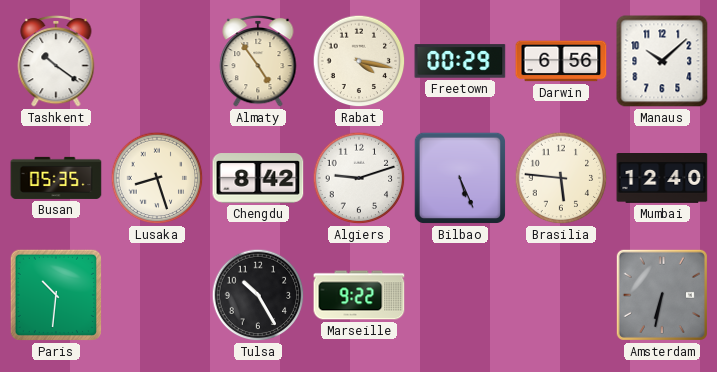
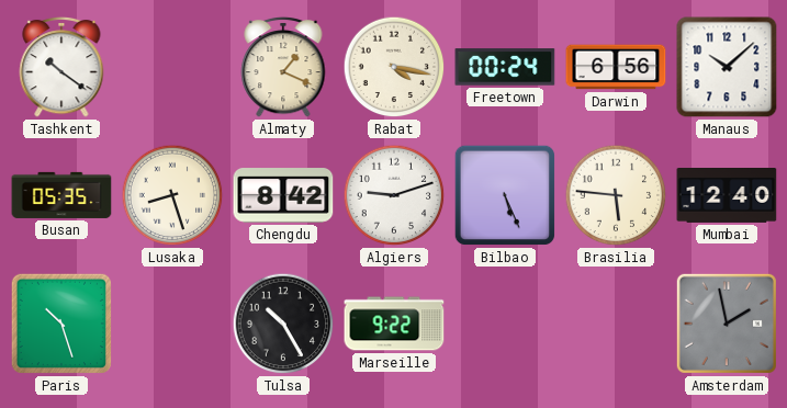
Almaty: 4:54 -> 1:19 (283, 67)
Freetown: 00:29 -> 00:24 (505, 67)
Paris: 10:31 -> 10:27 (61, 324)
Amsterdam: 6:32 -> 1:58 (727, 324)
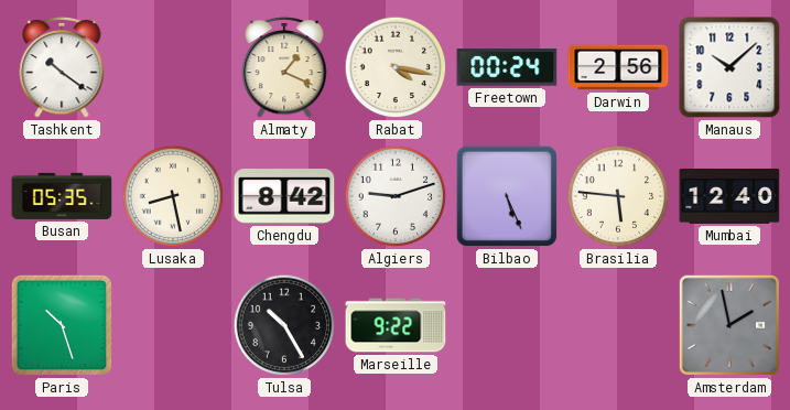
Darwin: 6:56 -> 2:56 (618, 67)
Lusaka: 8:27 -> 8:28 (173, 196)
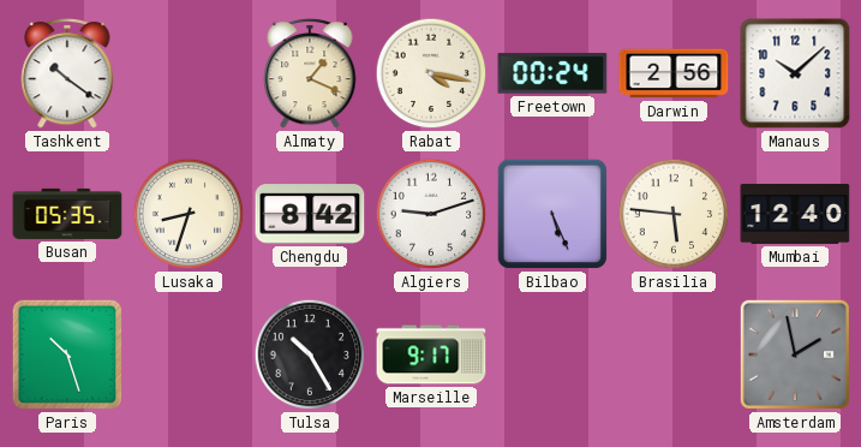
Lusaka: 8:28 -> 8:33 (189, 214)
Marseille: 9:22 -> 9:17 (431, 354)
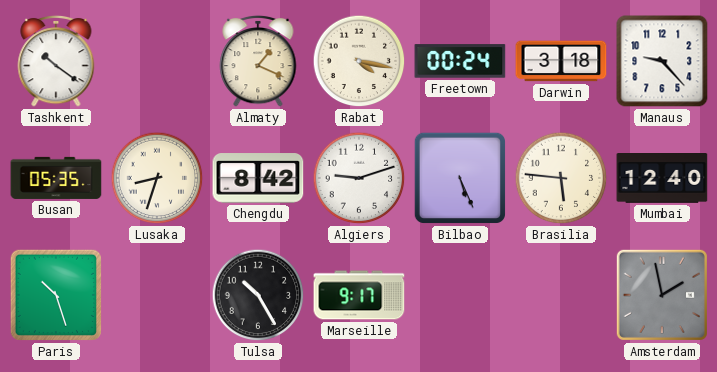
Darwin: 2:56 -> 3:18 (561, 61)
Manaus: 10:08 -> 9:23 (662, 61)
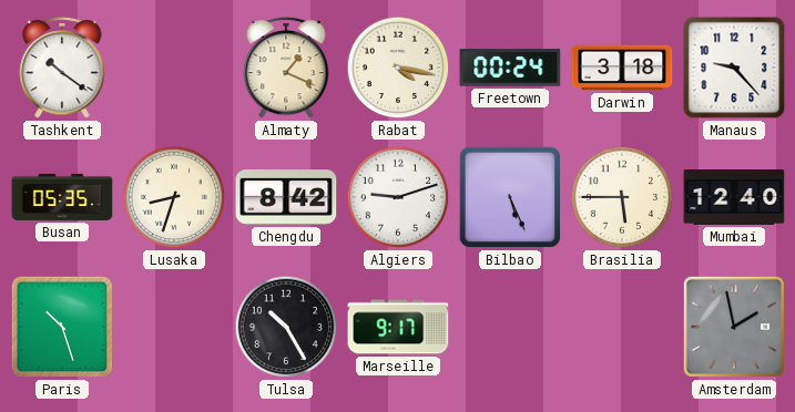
Brasilia: 5:46 -> 5:45 (622, 197)
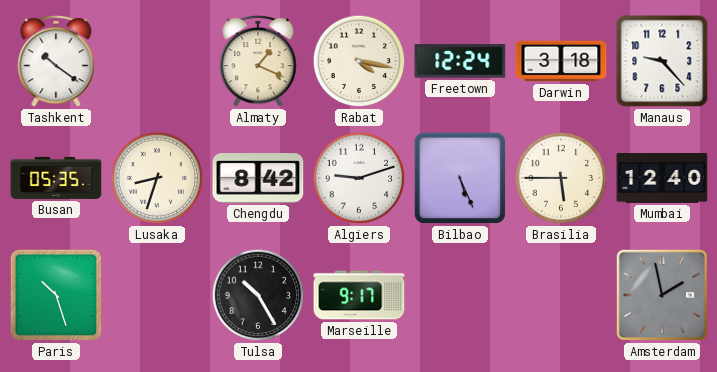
Freetown: 00:24 -> 12:24 (460, 61)
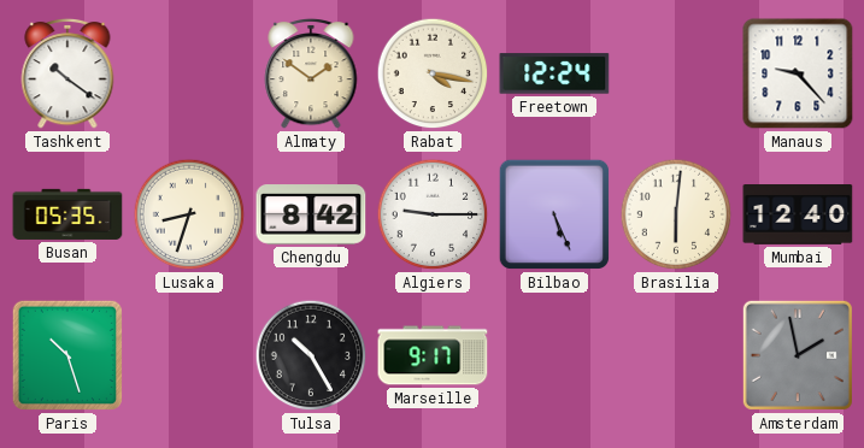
Almaty: 1:19 -> 1:51 (311, 73)
Darwin: 3:18 -> none (561, 61)
Algiers: 9:12 -> 9:15 (433, 214)
Brasilia: 5:45 -> 6:01 (676, 214)
